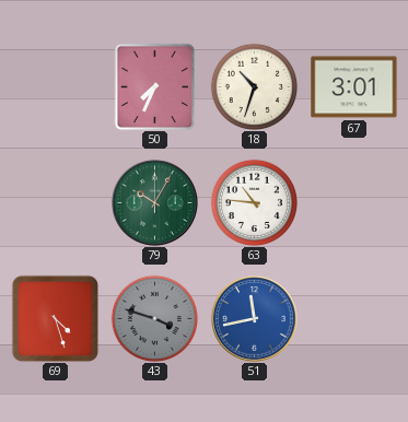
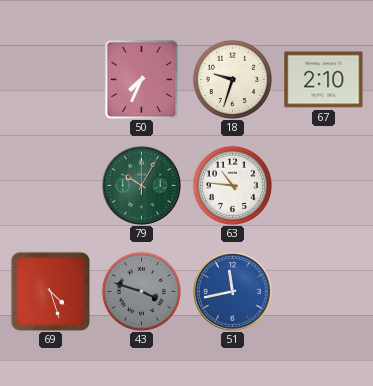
18: 10:33 -> 9:33 (232, 79)
67: 3:01 -> 2:10 (324, 80)
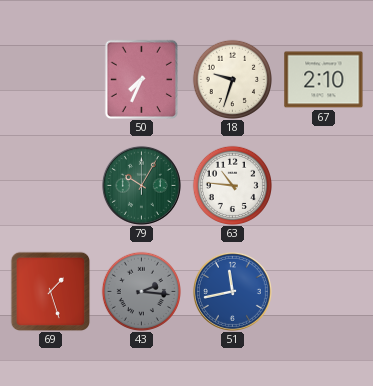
69: 4:27 -> 1:27 (50, 291)
43: 3:48 -> 2:16 (141, 291)
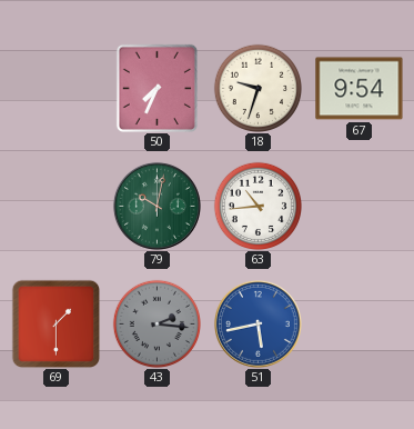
67: 2:10 -> 9:54 (360, 89)
79: 10:05 -> 10:02 (156, 206)
63: 10:46 -> 10:44 (258, 206)
69: 1:27 -> 1:30 (55, 323)
51: 11:43 -> 5:43 (258, 323)
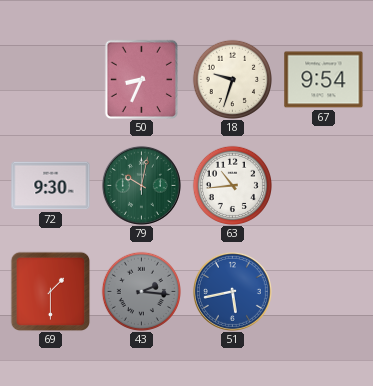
50: 7:34 -> 8:34 (141, 79)
72: none -> 9:30 (51, 186)
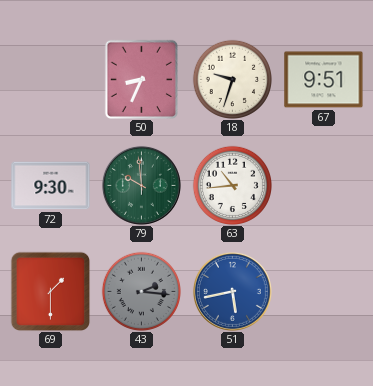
67: 9:54 -> 9:51 (324, 80)
79: 10:02 -> 9:59 (141, 185)
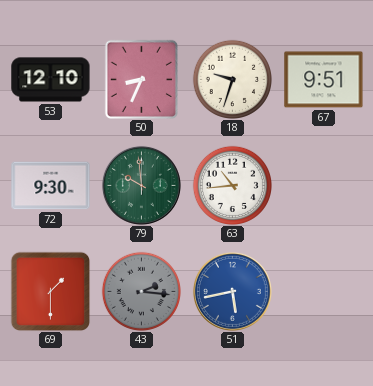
53: none -> 12:10 (51, 80)
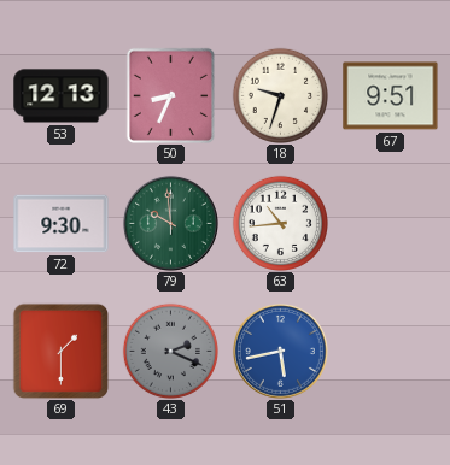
53: 12:10 -> 12:13 (62, 96)
43: 2:16 -> 2:19 (170, 351)
